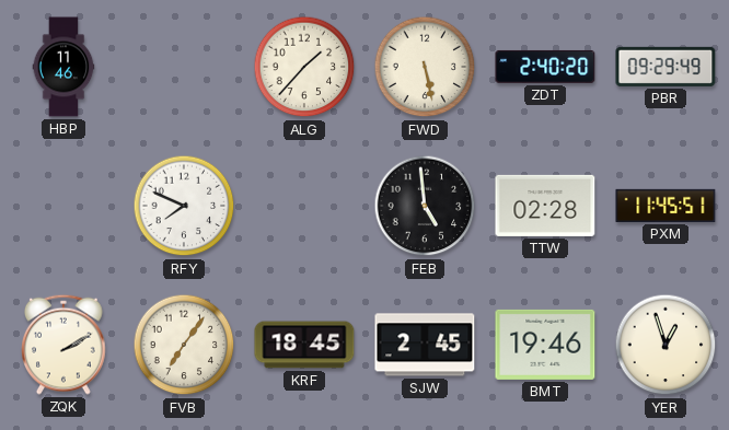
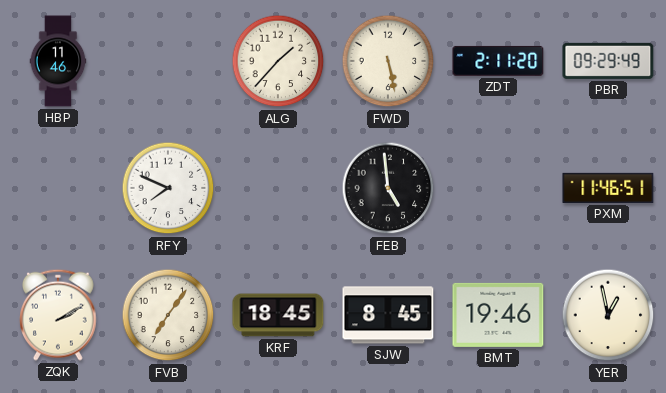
ZDT: 2:40 -> 2:11 (498, 61)
TTW: 02:28 -> none (545, 206)
PXM: 11:45 -> 11:46 (608, 188)
SJW: 2:45 -> 8:45 (388, 315)
YER: 12:57 -> 12:58 (608, 315)
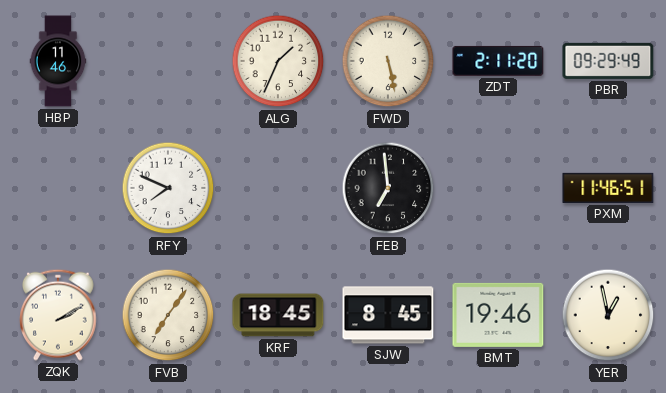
ALG: 1:37 -> 1:34 (278, 61)
FEB: 4:59 -> 6:59 (388, 188)
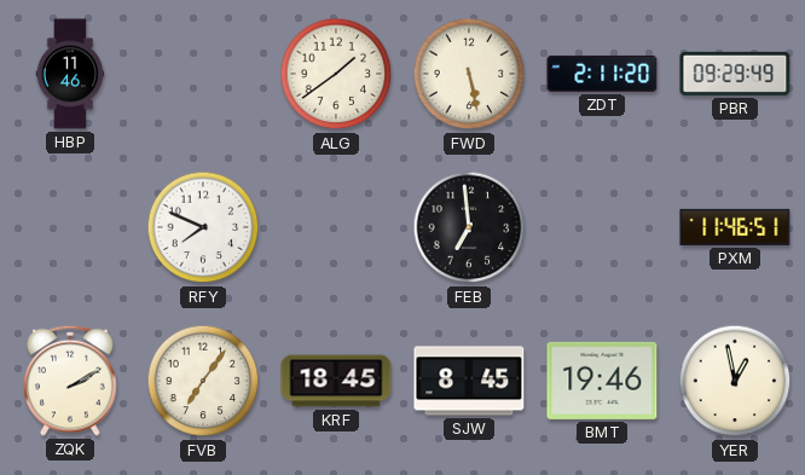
ALG: 1:34 -> 1:39 (336, 74)
